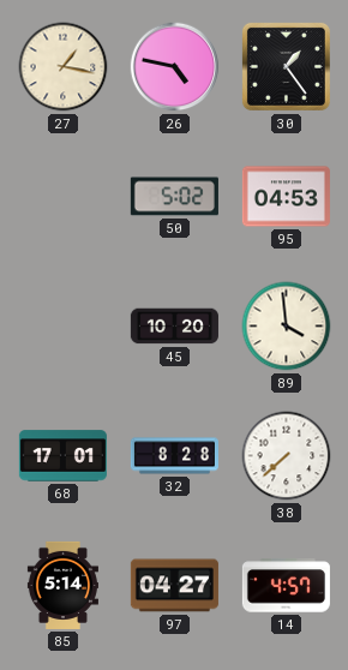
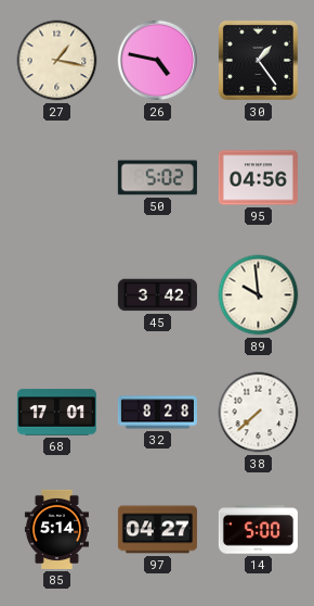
95: 04:53 -> 04:56 (258, 178)
45: 10:20 -> 3:42 (157, 295)
89: 3:59 -> 9:59 (259, 295)
14: 4:57 -> 5:00 (258, 530)
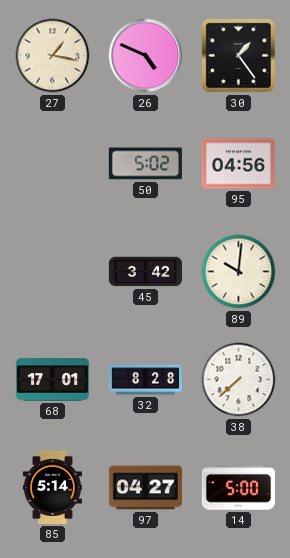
26: 4:47 -> 4:49 (146, 56)
89: 9:59 -> 10:01 (239, 272)
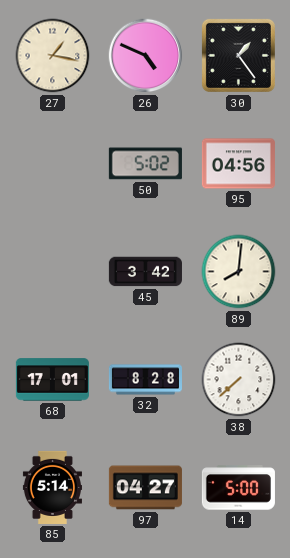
89: 10:01 -> 8:01 (239, 272)
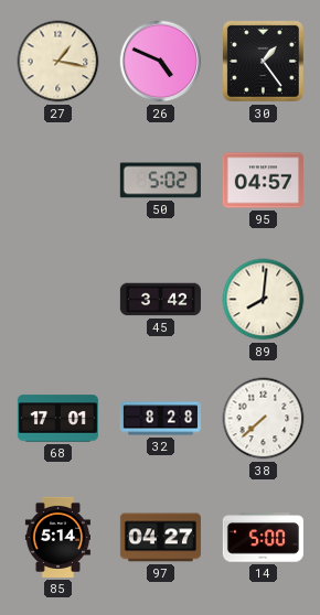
95: 04:56 -> 04:57 (263, 181)
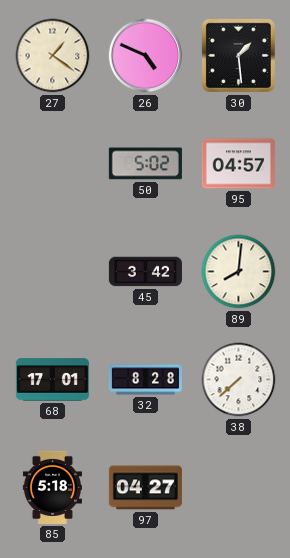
27: 1:17 -> 1:21 (53, 56)
30: 1:24 -> 1:29 (238, 55)
85: 5:14 -> 5:18 (52, 487)
14: 5:00 -> none (263, 538)
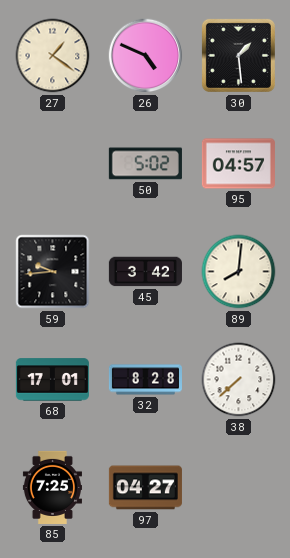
59: none -> 9:44 (53, 272)
85: 5:18 -> 7:25 (52, 487)
